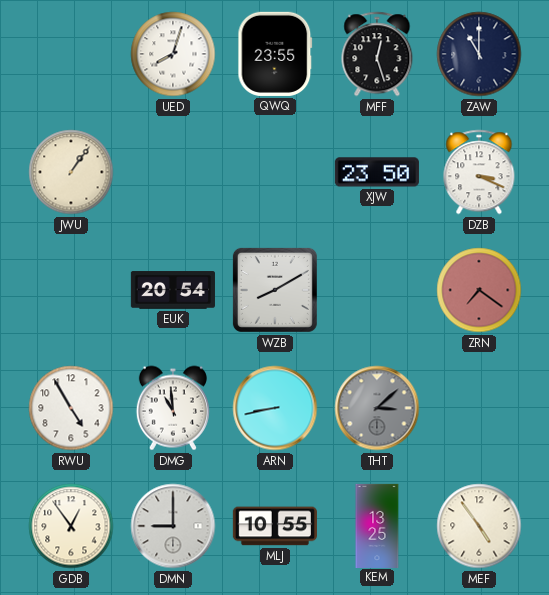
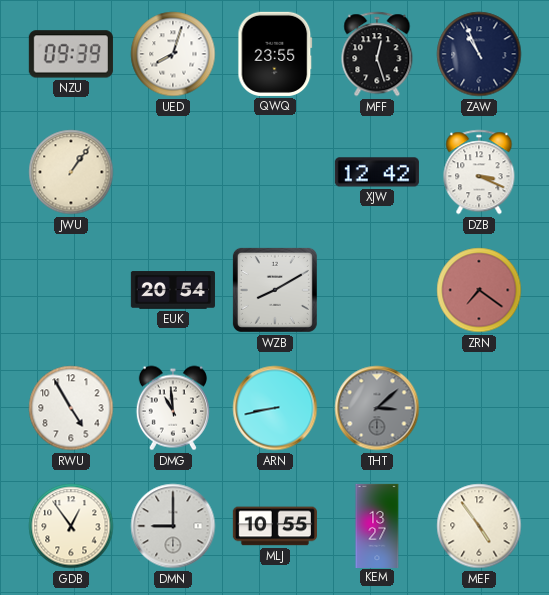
NZU: none -> 09:39 (71, 54)
ZAW: 11:00 -> 10:56 (479, 54)
XJW: 23:50 -> 12:42 (377, 172)
KEM: 13:25 -> 13:27 (377, 525)
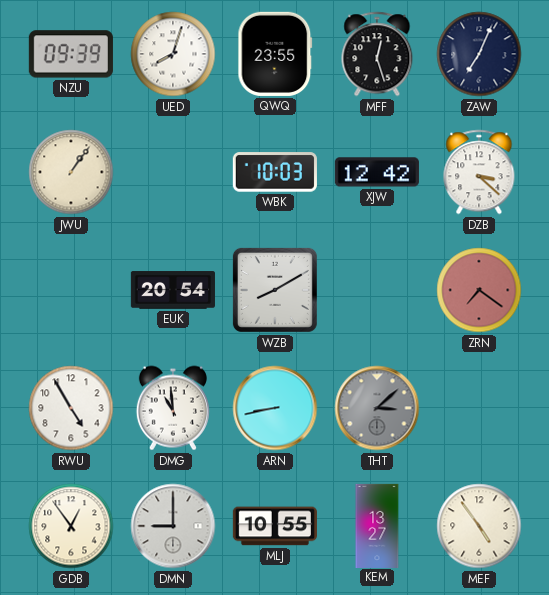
ZAW: 10:56 -> 7:04 (479, 54)
WBK: none -> 10:03 (275, 172)
DZB: 3:19 -> 3:22 (479, 172)
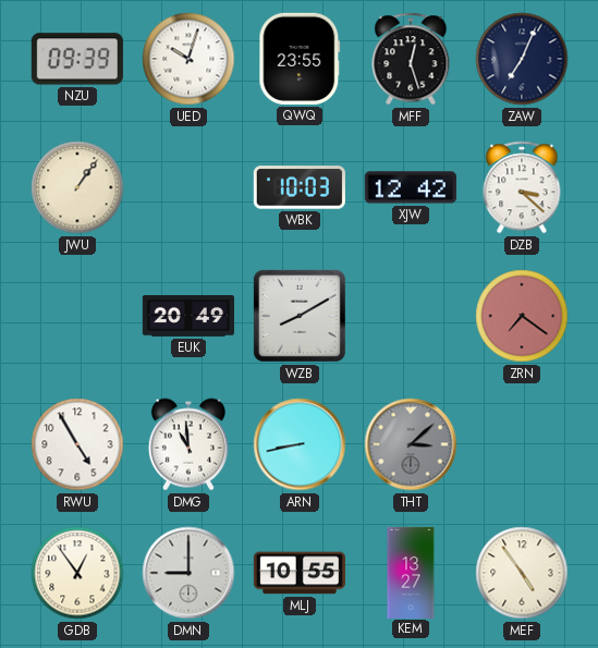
UED: 8:03 -> 10:03 (188, 59)
EUK: 20:54 -> 20:49 (188, 316)
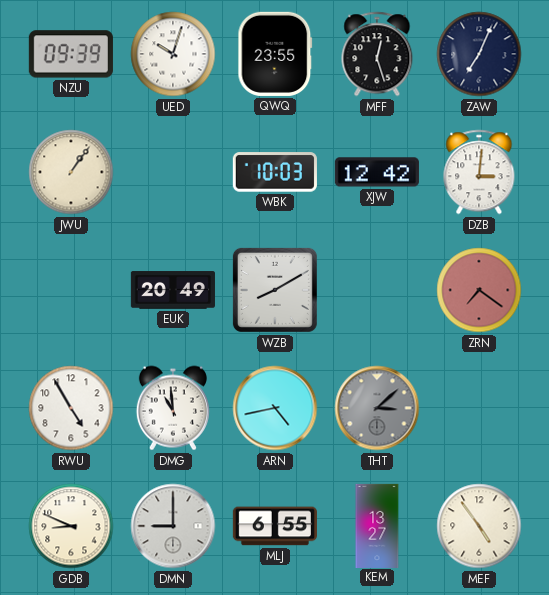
DZB: 3:22 -> 3:01 (479, 172)
ARN: 8:43 -> 4:43 (275, 408)
GDB: 12:54 -> 8:49 (71, 526)
MLJ: 10:55 -> 6:55 (275, 526)
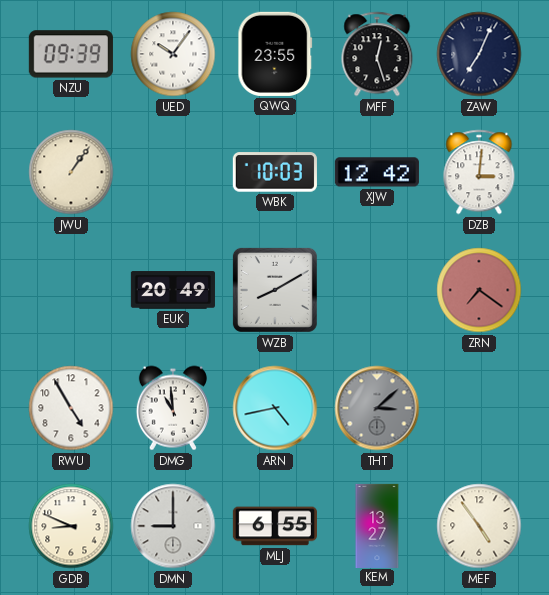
UED: 10:03 -> 10:06 (173, 54)
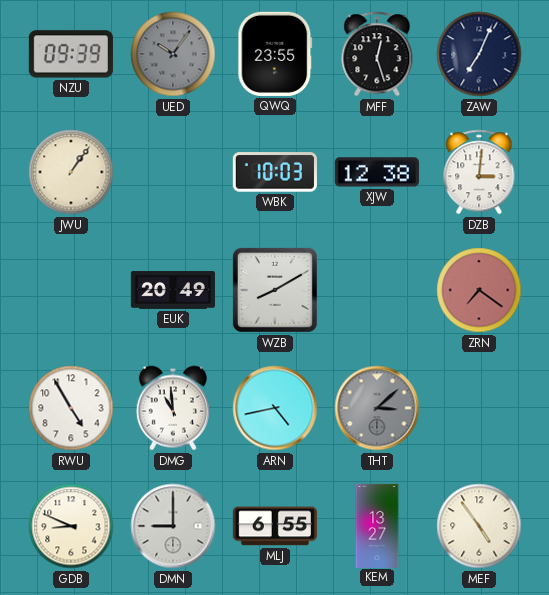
UED dial: white -> grey (173, 54)
XJW: 12:42 -> 12:38 (377, 172)
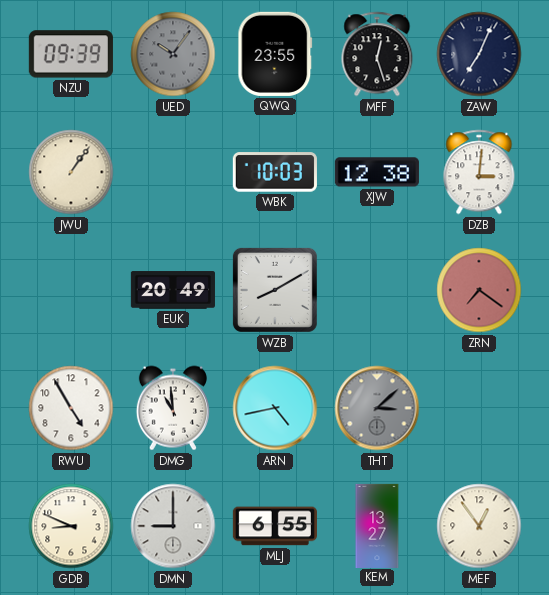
MEF: 4:54 -> 12:54 (479, 526)
